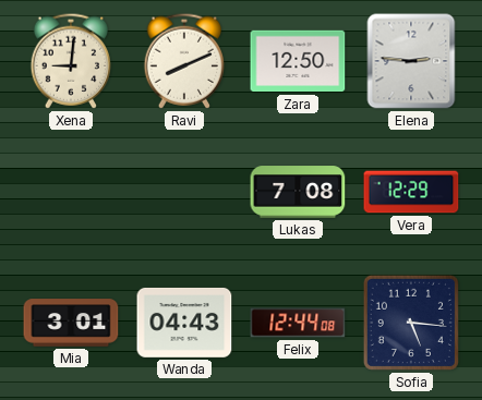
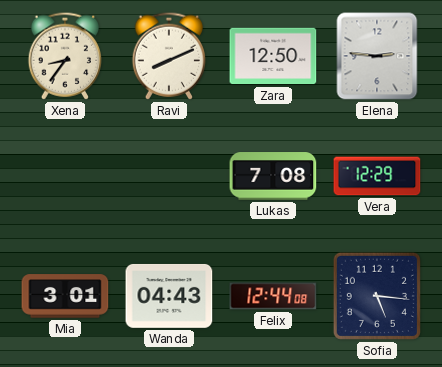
Xena: 9:01 -> 8:36 (65, 56)
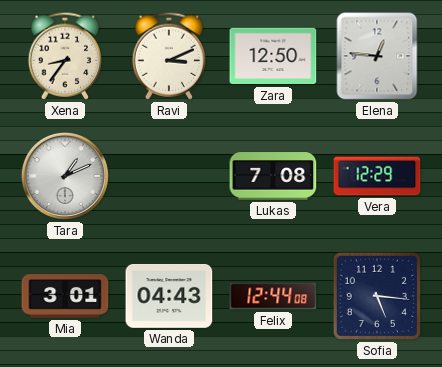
Ravi: 8:11 -> 3:11 (169, 56)
Elena: 2:46 -> 12:46 (377, 56)
Tara: none -> 1:11 (65, 176)
